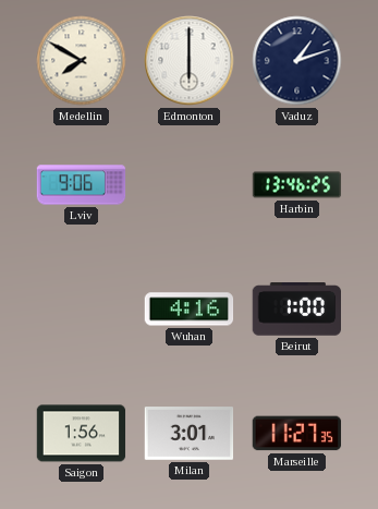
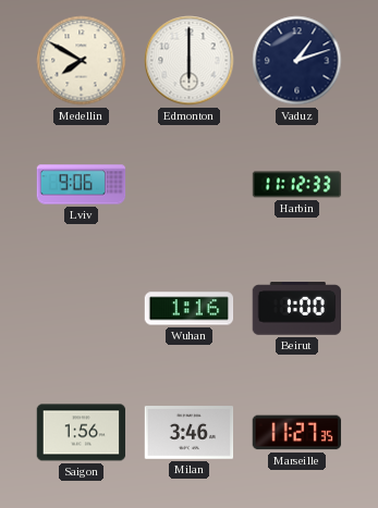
Harbin: 13:46 -> 11:12 (297, 185)
Wuhan: 4:16 -> 1:16 (190, 309)
Milan: 3:01 -> 3:46 (190, 433)
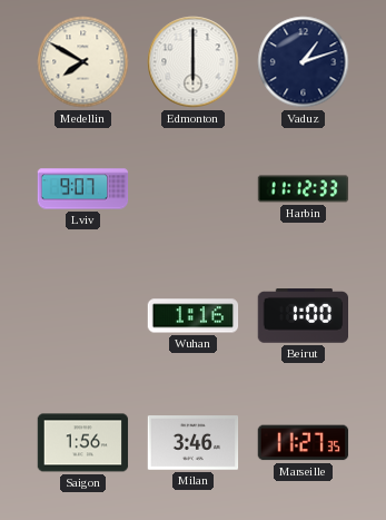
Lviv: 9:06 -> 9:07 (83, 189)
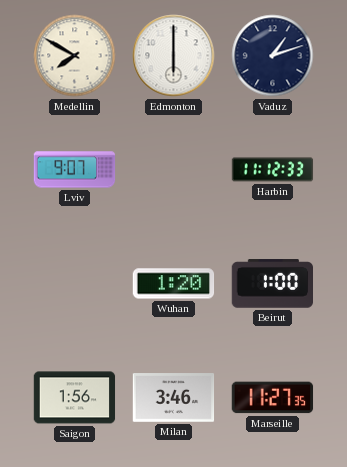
Wuhan: 1:16 -> 1:20 (174, 284)
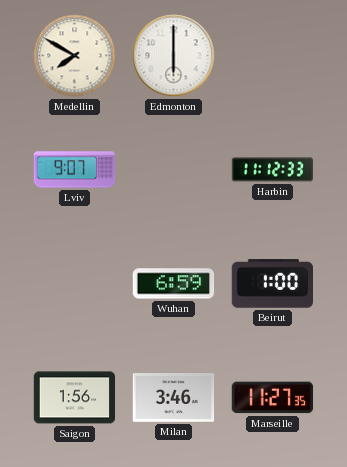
Vaduz: 1:12 -> none (273, 56)
Wuhan: 1:20 -> 6:59 (174, 284)
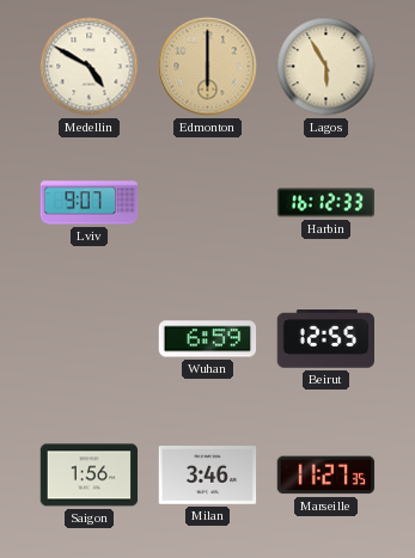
Medellin: 7:50 -> 4:50 (90, 67)
Edmonton dial: white -> champagne (208, 67)
Lagos: none -> 5:55 (326, 67)
Harbin: 11:12 -> 16:12 (326, 203)
Beirut: 1:00 -> 12:55 (326, 339)
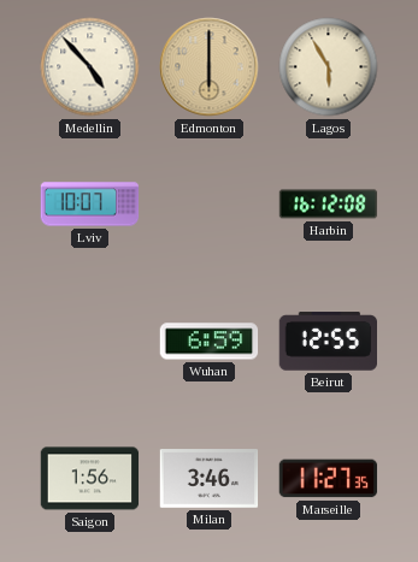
Medellin: 4:50 -> 4:53 (90, 67)
Lviv: 9:07 -> 10:07 (90, 205)
Harbin: 16:12:33 -> 16:12:08 (329, 205)
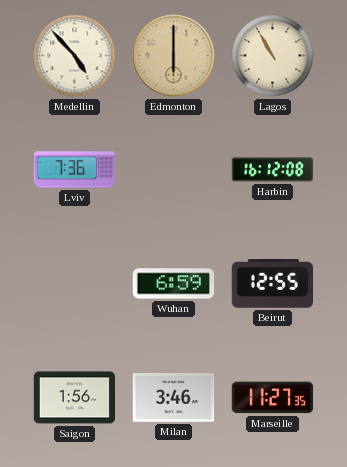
Lagos: 5:55 -> 10:55 (273, 56)
Lviv: 10:07 -> 7:36 (75, 170)
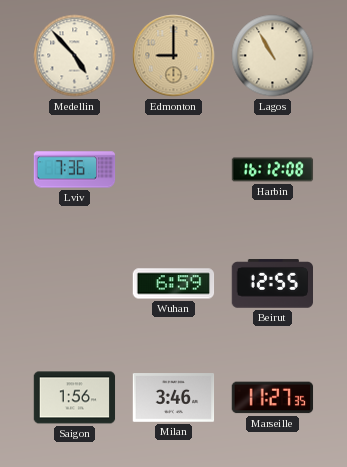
Edmonton: 6:00 -> 9:00 (174, 56)
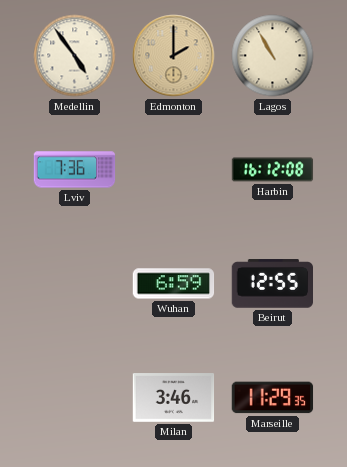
Medellin: 4:53 -> 4:54 (75, 56)
Edmonton: 9:00 -> 2:00 (174, 56)
Saigon: 1:56 -> none (75, 398)
Marseille: 11:27 -> 11:29 (273, 398)
